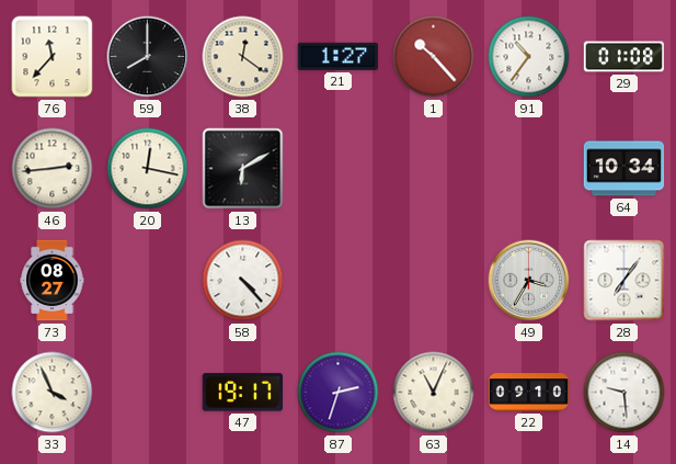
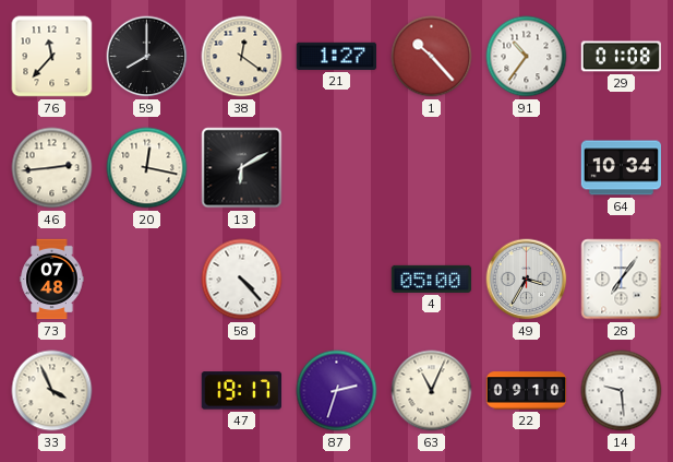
73: 08:27 -> 07:48 (52, 280)
4: none -> 05:00 (432, 279)
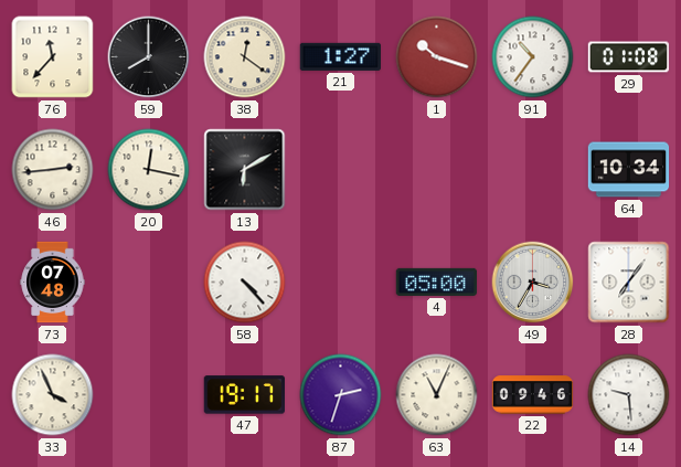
1: 10:23 -> 10:18 (437, 57)
22: 09:10 -> 09:46 (533, 395)
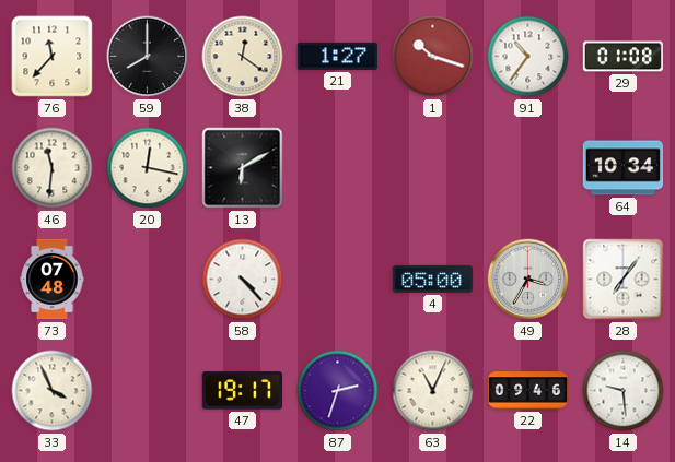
46: 2:44 -> 11:31 (53, 168)
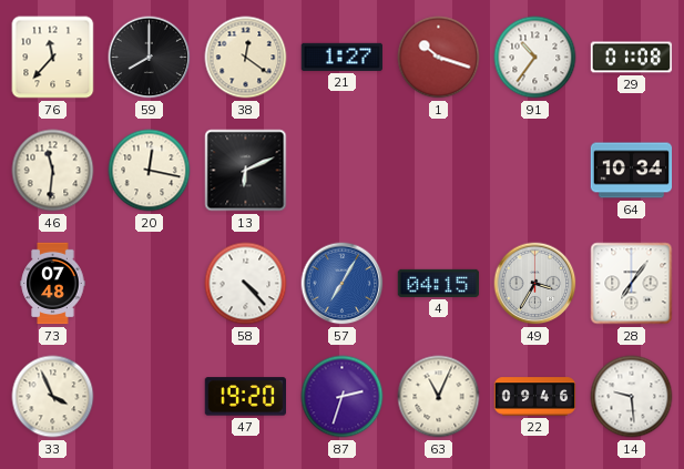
13: 6:10 -> 6:11 (246, 171)
57: none -> 7:05 (343, 284)
4: 05:00 -> 04:15 (439, 283)
47: 19:17 -> 19:20 (245, 397)
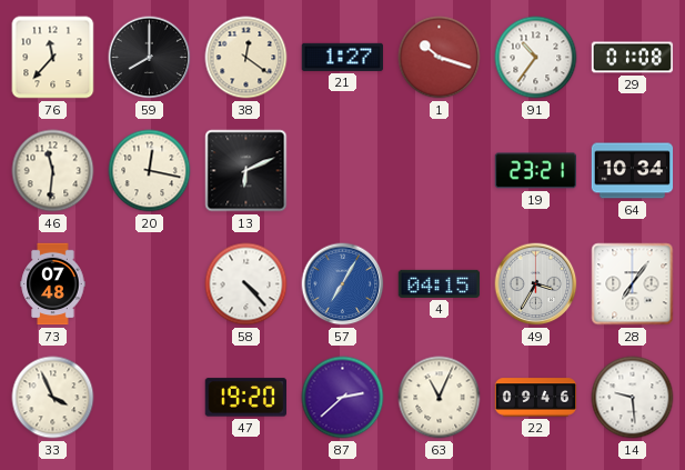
19: none -> 23:21 (535, 171)
87: 2:33 -> 2:38 (343, 398)
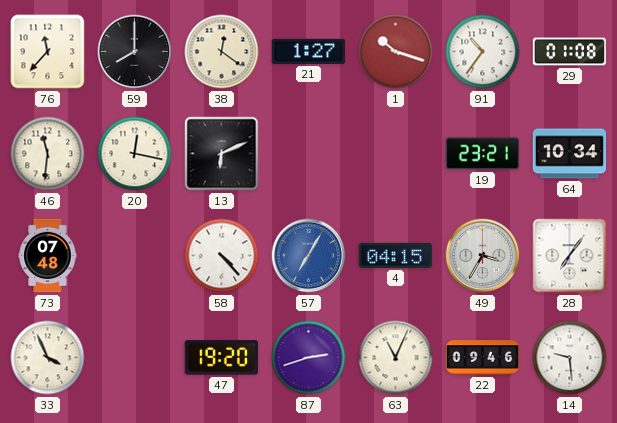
87: 2:38 -> 2:42 (309, 358)
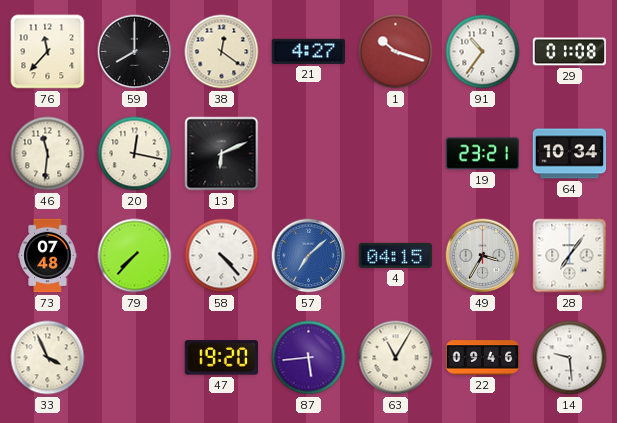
21: 1:27 -> 4:27 (309, 51)
79: none -> 7:37 (135, 256)
57: 7:05 -> 7:08 (309, 256)
87: 2:42 -> 5:44 (309, 358)
63: 11:04 -> 11:05 (396, 358)
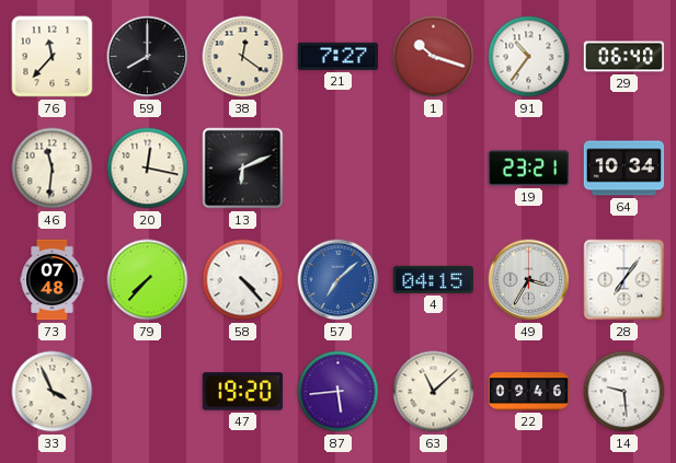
21: 4:27 -> 7:27 (339, 56)
29: 01:08 -> 06:40 (625, 57)
63: 11:05 -> 11:08 (434, 392)
